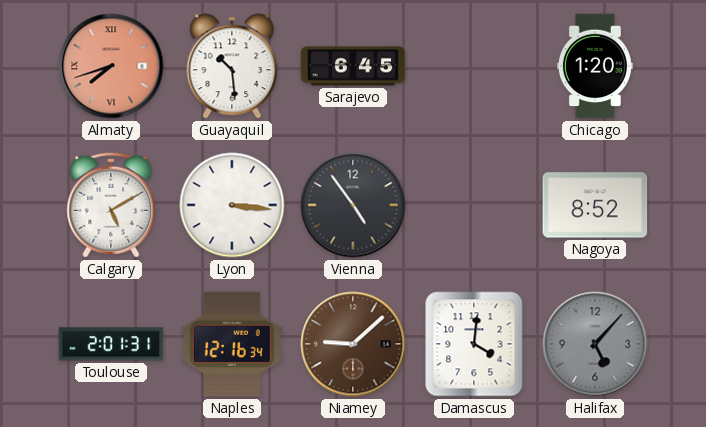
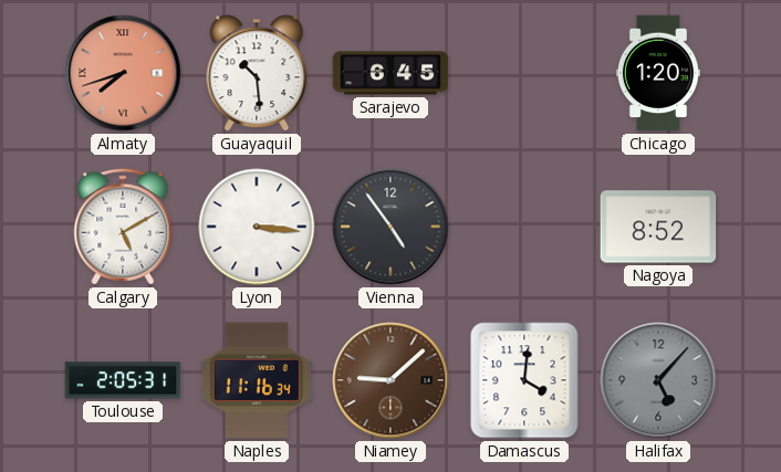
Toulouse: 2:01 -> 2:05 (123, 380)
Naples: 12:16 -> 11:16 (257, 380)
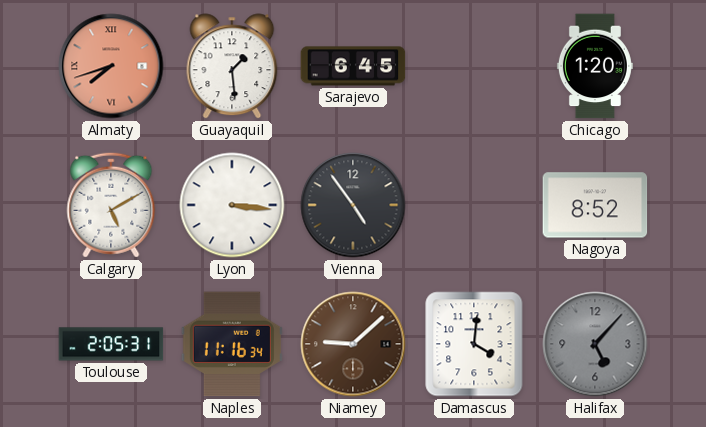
Guayaquil: 10:29 -> 1:29 (232, 66)
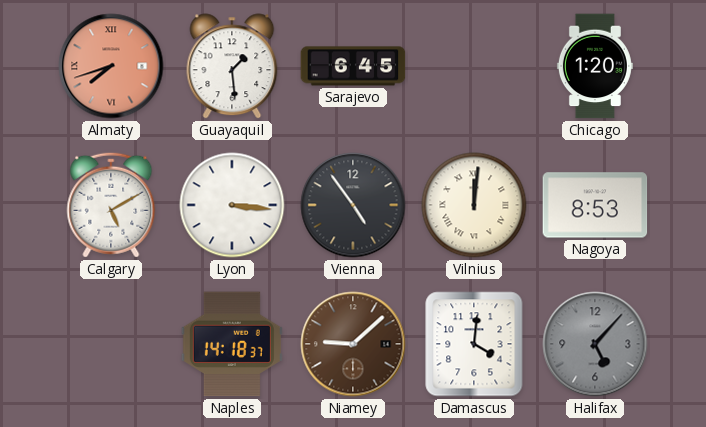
Vilnius: none -> 12:01 (474, 205)
Nagoya: 8:52 -> 8:53 (595, 205)
Toulouse: 2:05 -> none (111, 344)
Naples: 11:16 -> 14:18 (232, 344)
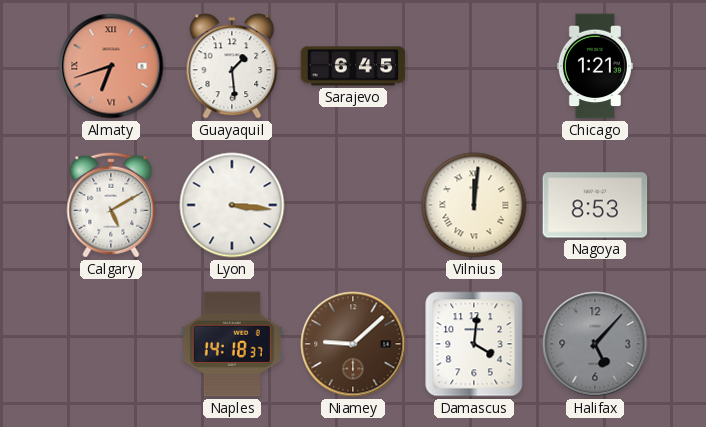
Almaty: 7:42 -> 6:42 (111, 66)
Chicago: 1:20 -> 1:21 (595, 66)
Vienna: 4:54 -> none (353, 205)
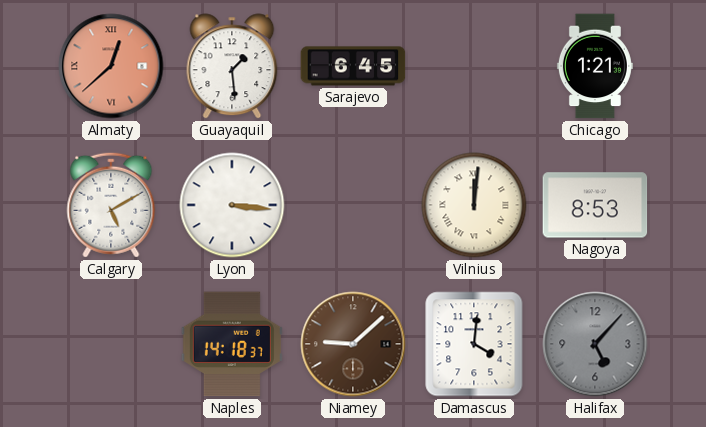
Almaty: 6:42 -> 12:38 (111, 66)
